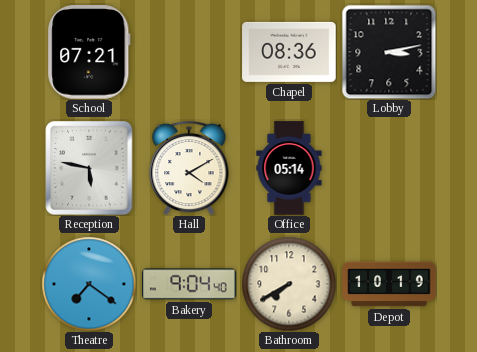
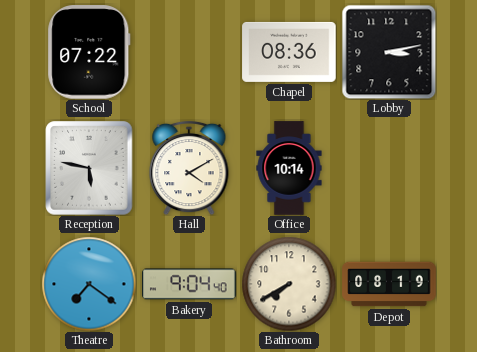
School: 07:21 -> 07:22 (89, 52)
Office: 05:14 -> 10:14 (289, 168)
Depot: 10:19 -> 08:19 (389, 284)
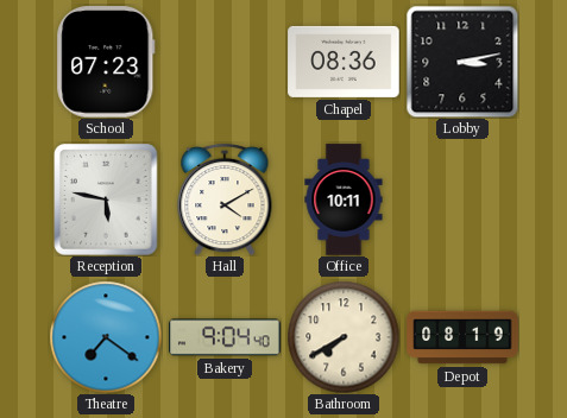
School: 07:22 -> 07:23 (106, 62)
Office: 10:14 -> 10:11 (344, 199)
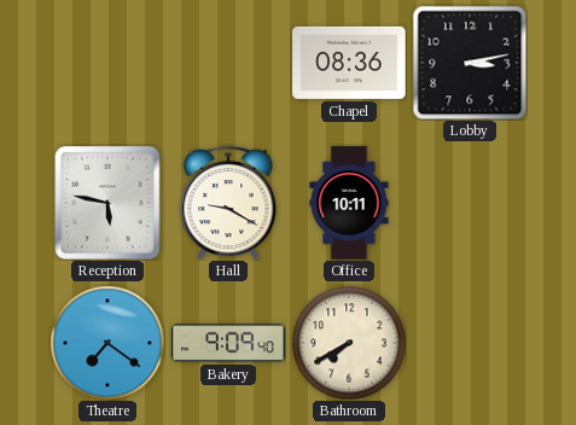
School: 07:23 -> none (106, 62)
Hall: 4:10 -> 9:20 (228, 203)
Bakery: 9:04 -> 9:09 (228, 343)
Depot: 08:19 -> none (462, 337)
